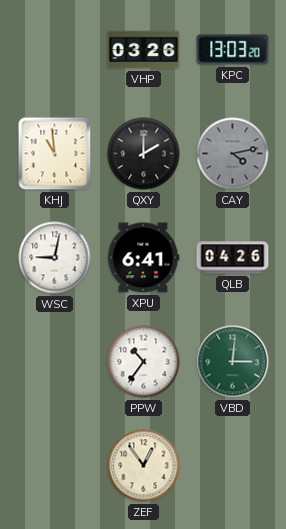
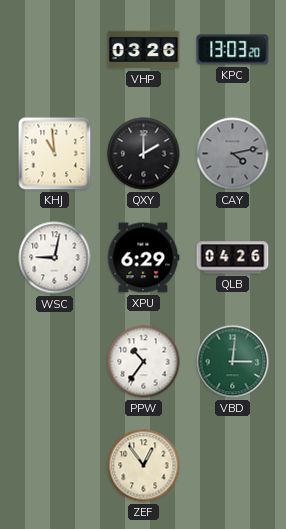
XPU: 6:41 -> 6:29 (143, 258)
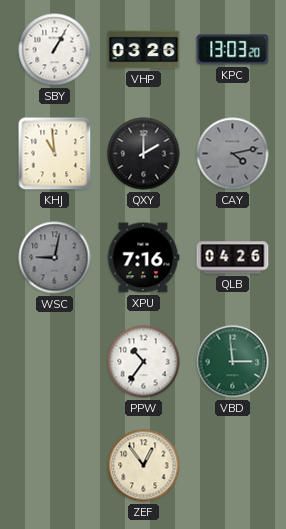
SBY: none -> 1:05 (55, 50)
WSC dial: white -> grey (55, 258)
XPU: 6:29 -> 7:16 (143, 258)
VBD: 3:01 -> 2:59 (233, 362)
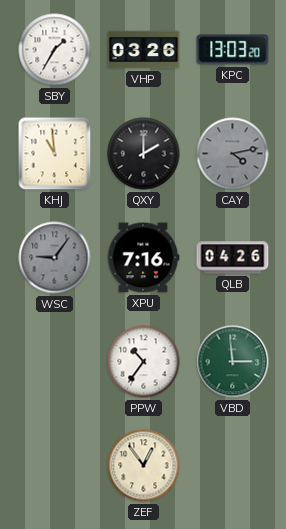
SBY: 1:05 -> 1:35 (55, 50)
WSC: 9:02 -> 9:06 (55, 258)
